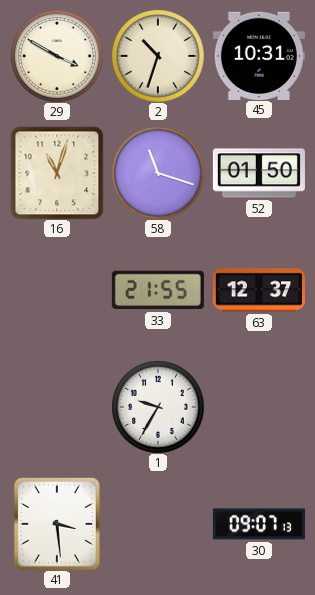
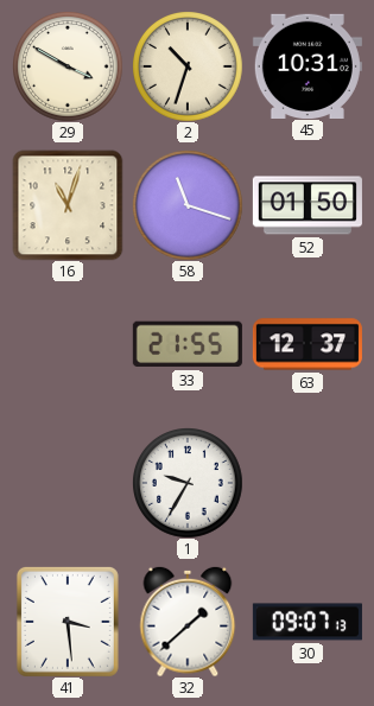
32: none -> 1:38 (188, 622)
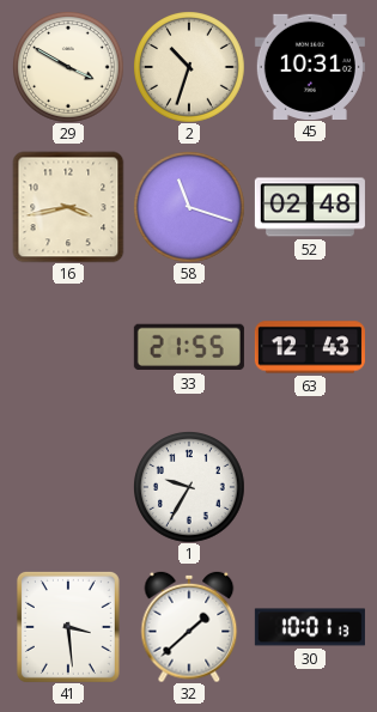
16: 11:03 -> 3:43 (68, 207)
52: 01:50 -> 02:48 (310, 207)
63: 12:37 -> 12:43 (310, 347)
30: 09:07 -> 10:01 (310, 627)
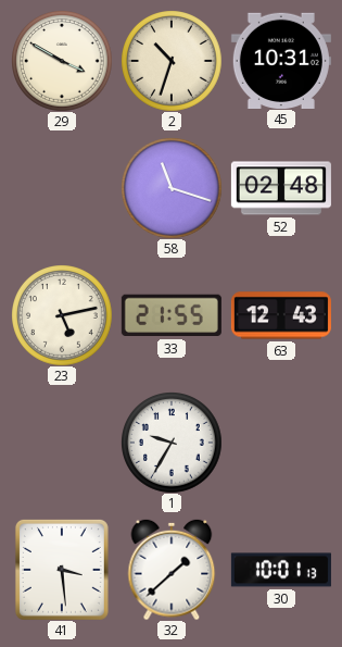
16: 3:43 -> none (68, 207)
23: none -> 5:13 (62, 315)
